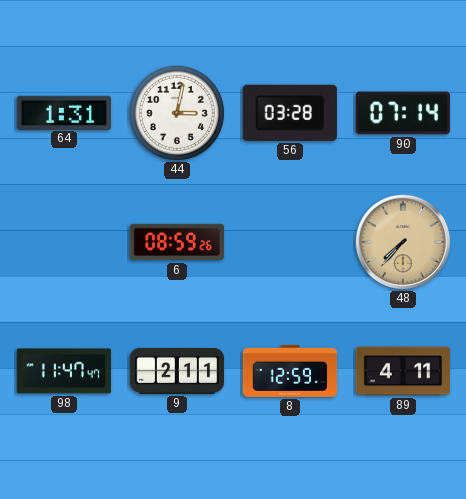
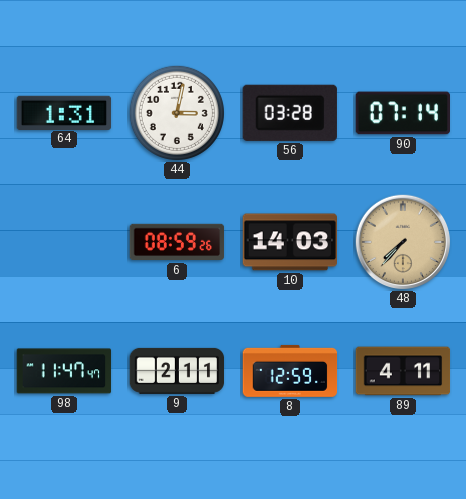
10: none -> 14:03 (290, 242)
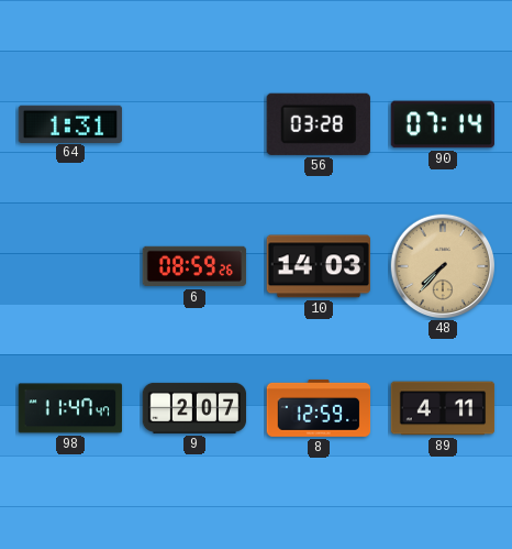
44: 3:02 -> none (177, 113)
9: 2:11 -> 2:07 (194, 408)
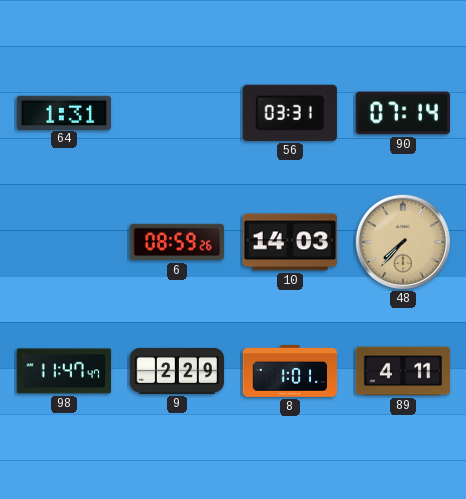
56: 03:28 -> 03:31 (290, 113)
9: 2:07 -> 2:29 (177, 371)
8: 12:59 -> 1:01 (290, 371)
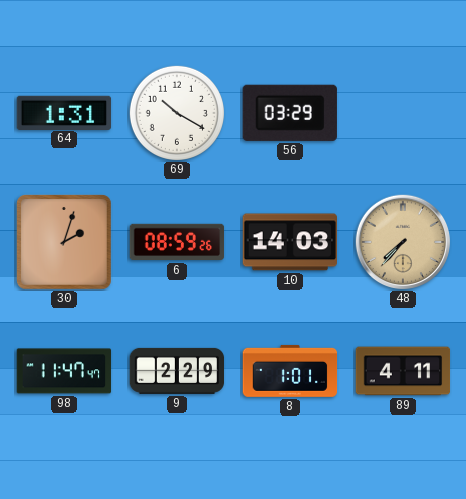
69: none -> 10:20 (177, 113)
56: 03:31 -> 03:29 (290, 113)
90: 07:14 -> none (402, 113)
30: none -> 2:03 (65, 243)
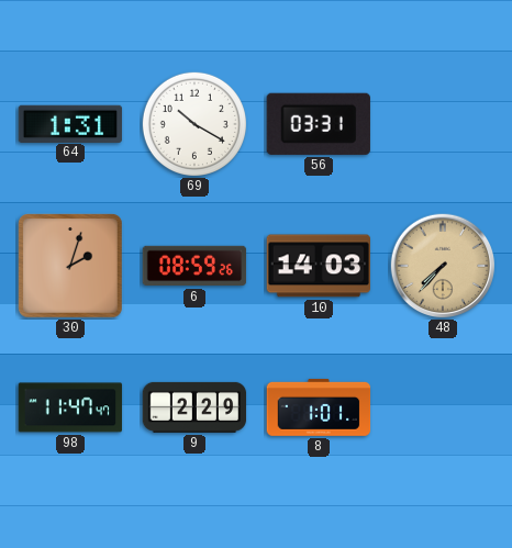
56: 03:29 -> 03:31 (319, 124)
89: 4:11 -> none (403, 371)
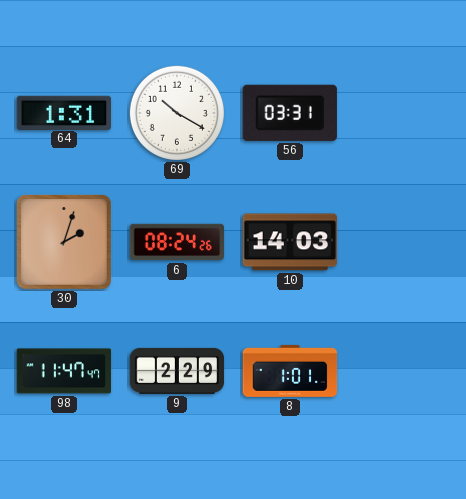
6: 08:59 -> 08:24 (177, 242)
48: 7:37 -> none (443, 266)
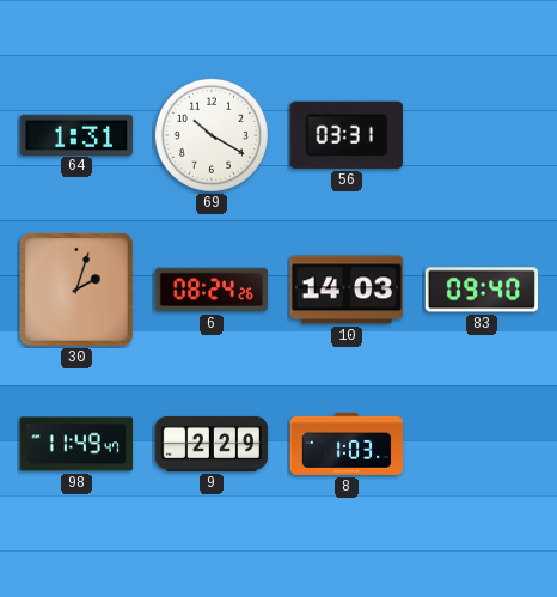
83: none -> 09:40 (482, 290)
98: 11:47 -> 11:49 (76, 444)
8: 1:01 -> 1:03 (347, 444)
